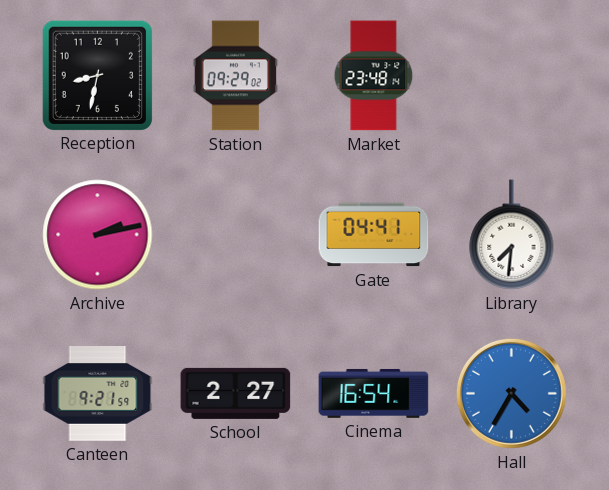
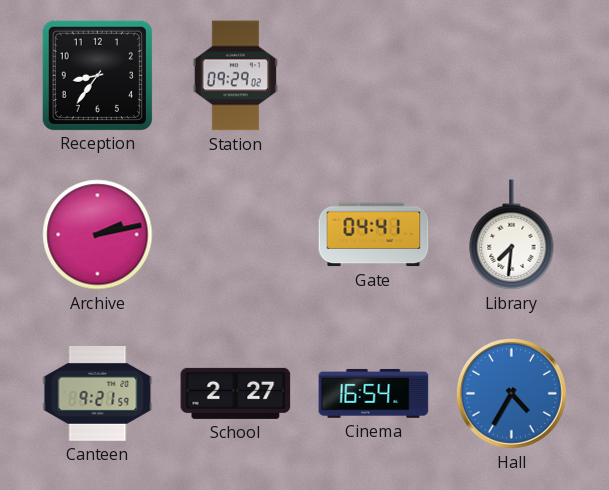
Reception: 8:32 -> 8:36 (97, 75)
Market: 23:48 -> none (374, 76)
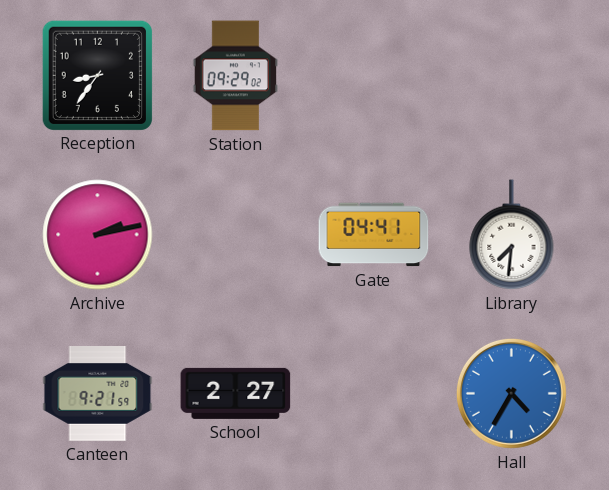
Cinema: 16:54 -> none (374, 394)
